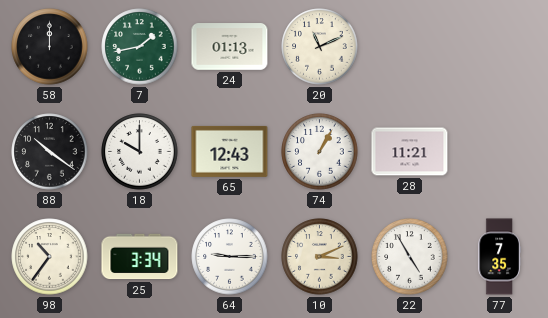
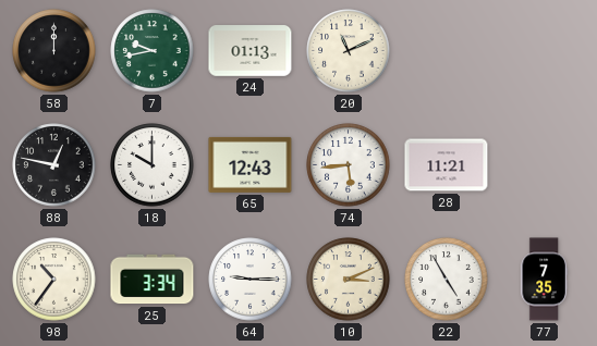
7: 1:43 -> 9:43 (153, 51)
88: 10:21 -> 12:47 (54, 165)
74: 1:05 -> 5:44 (349, 165)
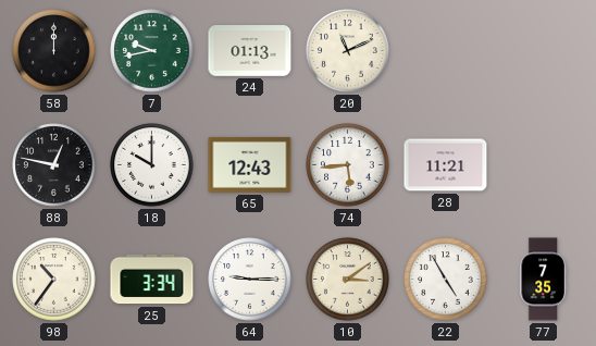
10: 3:11 -> 3:09 (348, 280)
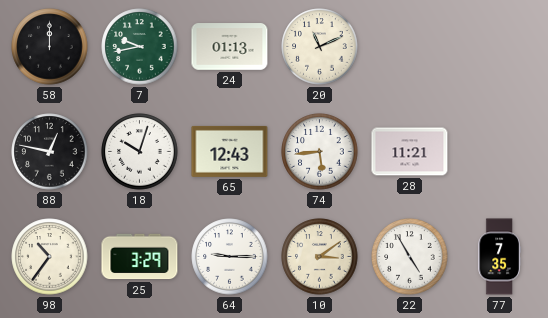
18: 10:00 -> 10:03 (140, 152)
25: 3:34 -> 3:29 (140, 257)
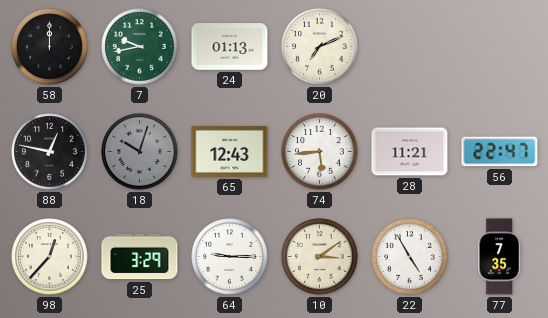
20: 11:11 -> 7:11 (320, 47)
18 dial: white -> grey (140, 152)
56: none -> 22:47 (500, 152)
98: 10:36 -> 12:37 (50, 257)
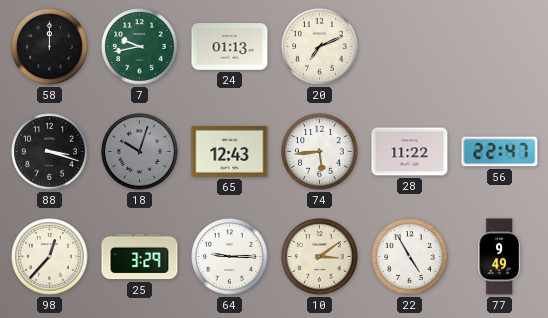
88: 12:47 -> 3:18 (50, 152)
28: 11:21 -> 11:22 (410, 152)
77: 7:35 -> 9:49 (499, 257)
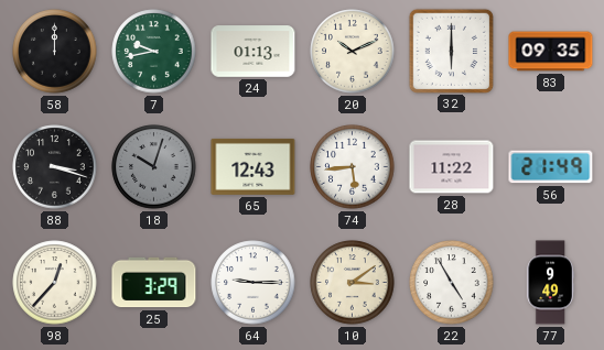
20: 7:11 -> 10:11 (353, 52)
32: none -> 6:00 (451, 51)
83: none -> 09:35 (551, 52)
56: 22:47 -> 21:49 (551, 167)
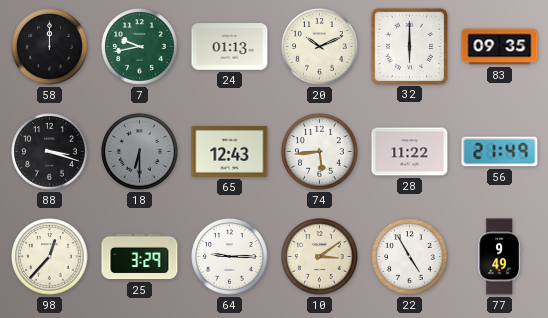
18: 10:03 -> 6:30 (140, 152)
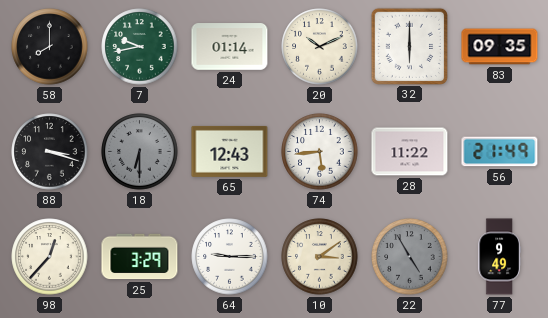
58: 12:00 -> 8:00 (50, 47)
24: 01:13 -> 01:14 (230, 47)
22 dial: white -> grey (410, 257)
